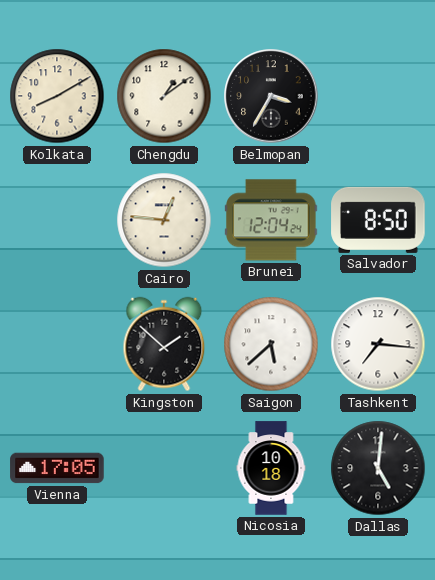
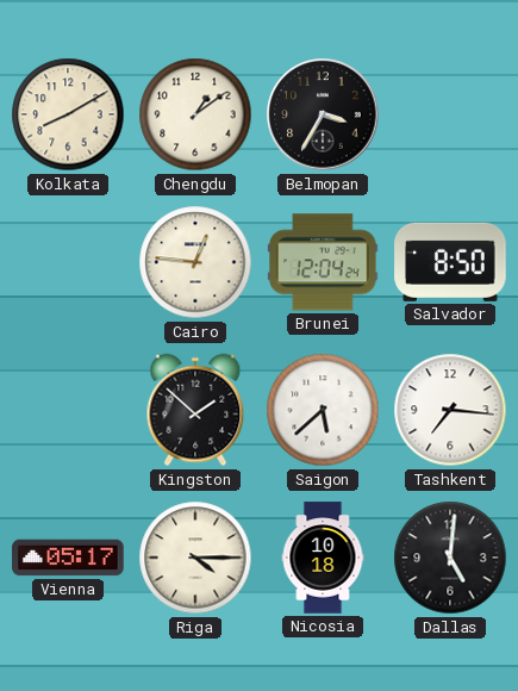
Vienna: 17:05 -> 05:17 (68, 558)
Riga: none -> 4:15 (195, 558)
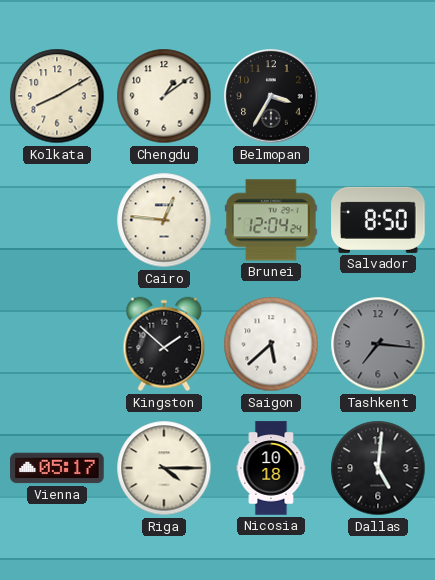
Tashkent dial: white -> grey (378, 344)
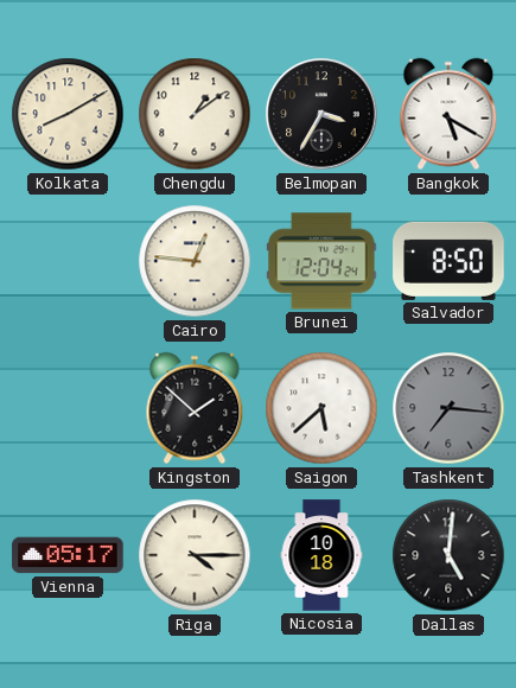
Bangkok: none -> 5:20 (448, 114)
